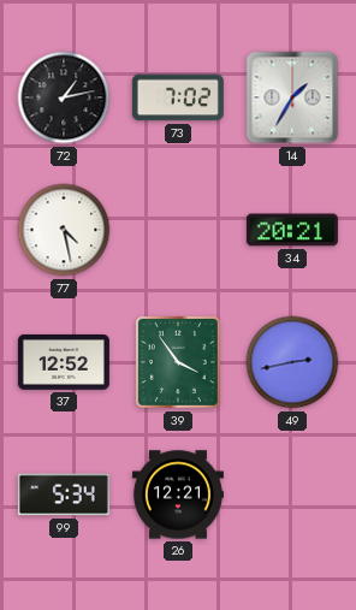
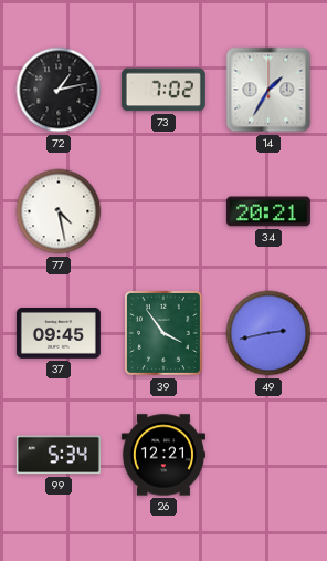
37: 12:52 -> 09:45 (59, 333)
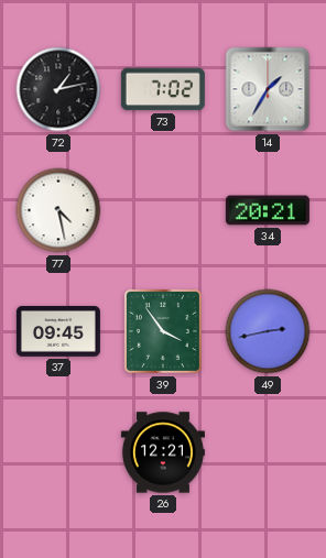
99: 5:34 -> none (59, 455)
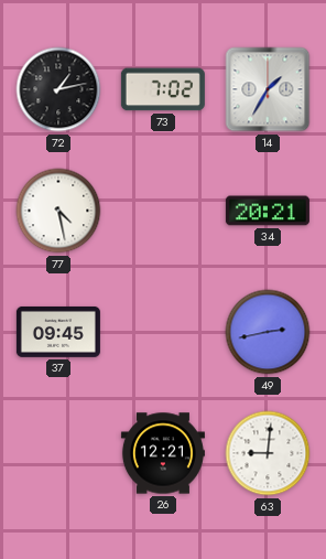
39: 3:54 -> none (163, 331)
63: none -> 9:01 (268, 453)
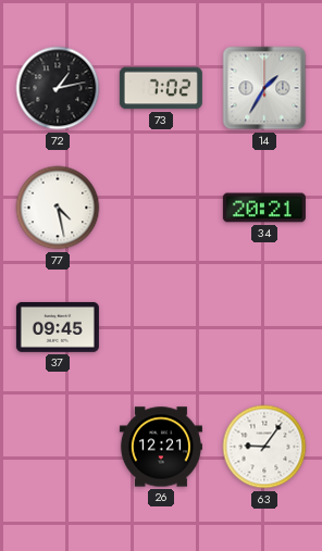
49: 2:43 -> none (268, 332)
63: 9:01 -> 9:06 (264, 447)
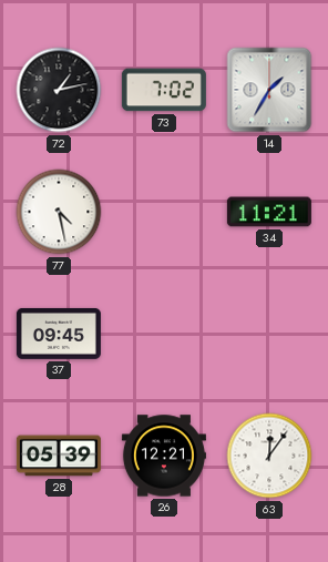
34: 20:21 -> 11:21 (269, 212)
28: none -> 05:39 (59, 456)
63: 9:06 -> 12:06 (269, 456)
